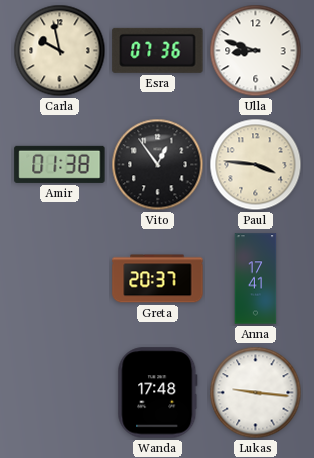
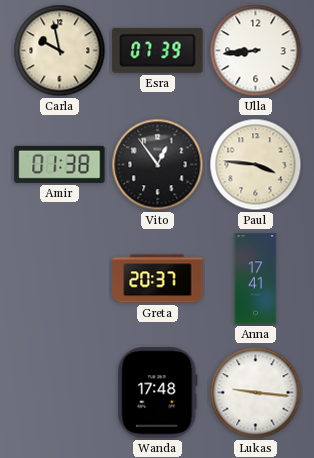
Esra: 07:36 -> 07:39 (158, 50)
Ulla: 8:48 -> 8:44 (256, 51)
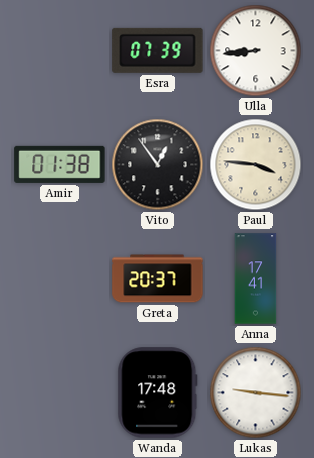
Carla: 9:58 -> none (60, 51)
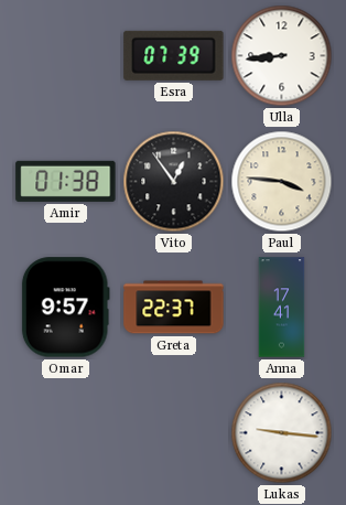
Omar: none -> 9:57 (65, 308)
Greta: 20:37 -> 22:37 (174, 308)
Wanda: 17:48 -> none (158, 393)
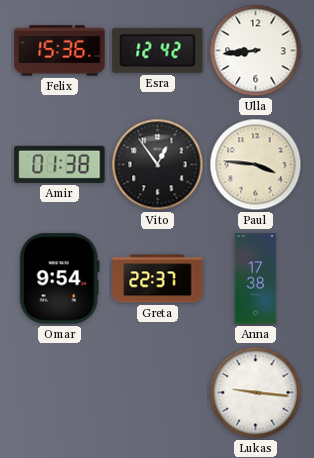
Felix: none -> 15:36 (60, 51)
Esra: 07:39 -> 12:42 (158, 50)
Omar: 9:57 -> 9:54 (59, 279)
Anna: 17:41 -> 17:38 (256, 279)
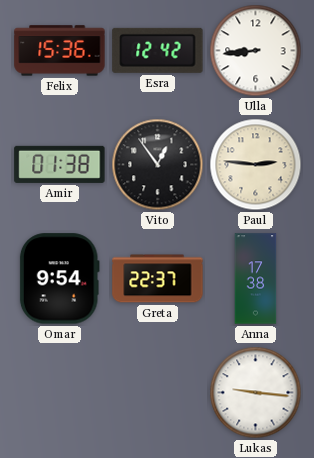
Paul: 3:46 -> 2:46 (256, 165)
